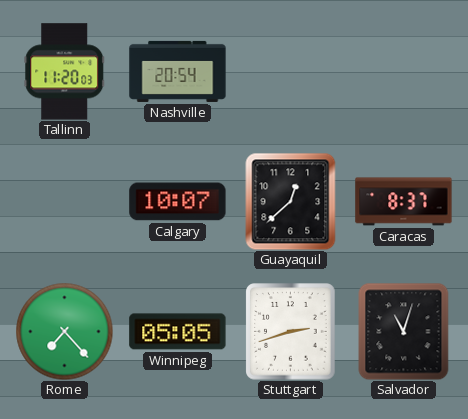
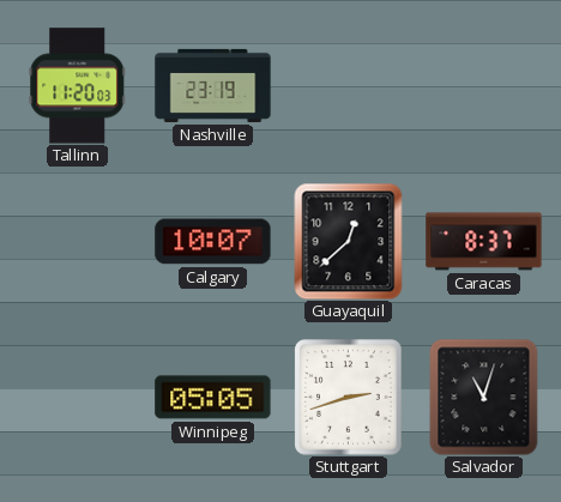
Nashville: 20:54 -> 23:19 (213, 85)
Rome: 7:23 -> none (64, 331)
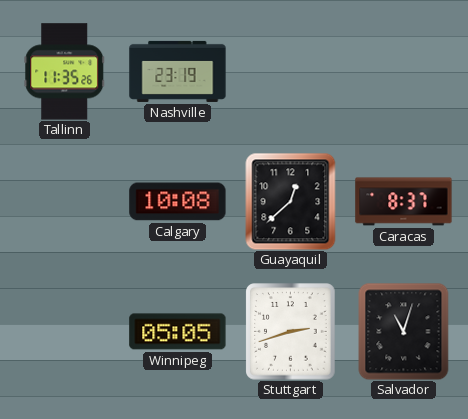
Tallinn: 11:20 -> 11:35 (65, 72)
Calgary: 10:07 -> 10:08 (178, 202)
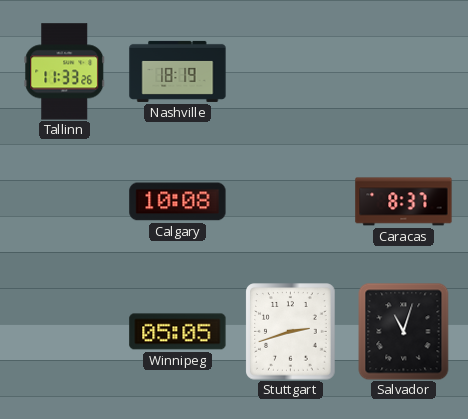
Tallinn: 11:35 -> 11:33 (65, 72)
Nashville: 23:19 -> 18:19 (178, 71)
Guayaquil: 12:38 -> none (291, 201)
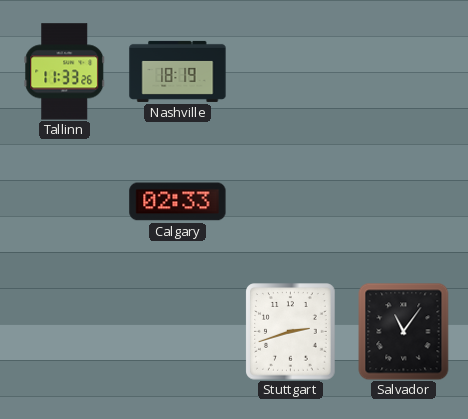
Calgary: 10:08 -> 02:33 (178, 202)
Caracas: 8:37 -> none (404, 202)
Winnipeg: 05:05 -> none (178, 332)
Salvador: 11:03 -> 11:06 (404, 331)
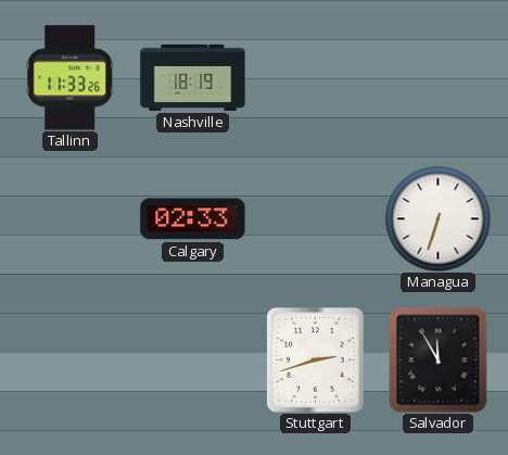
Managua: none -> 6:33 (437, 218)
Salvador: 11:06 -> 11:55 (439, 359)
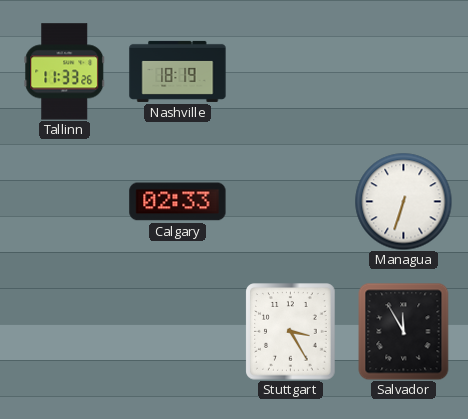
Stuttgart: 2:42 -> 3:25 (291, 332)
